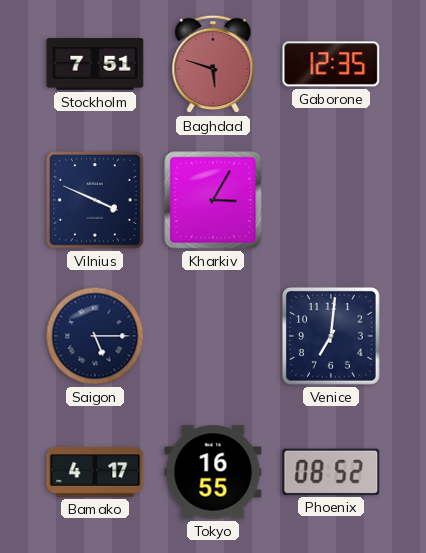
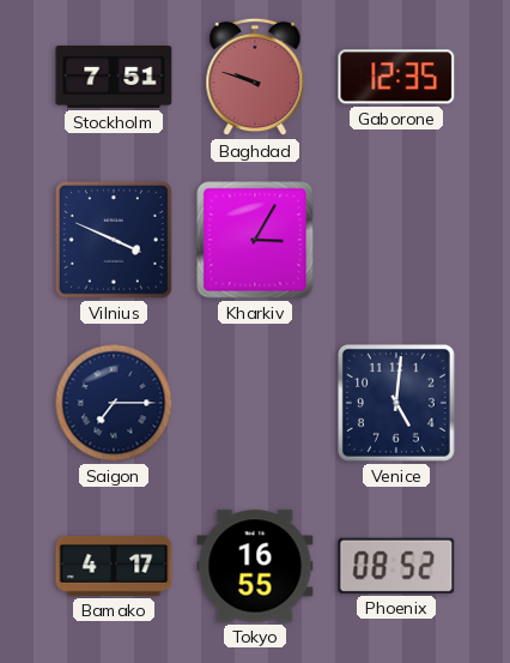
Baghdad: 5:48 -> 9:48 (255, 77)
Saigon: 5:15 -> 7:15 (114, 403)
Venice: 7:01 -> 5:01 (396, 403)
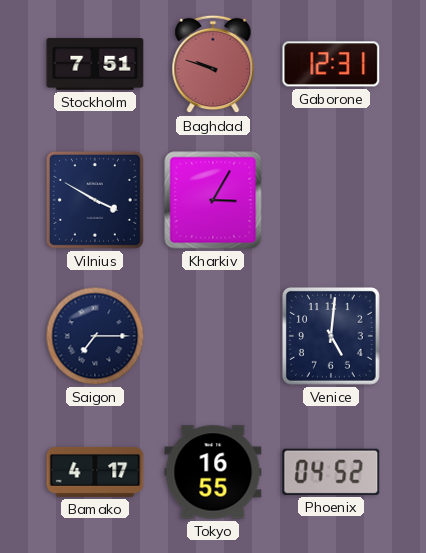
Gaborone: 12:35 -> 12:31 (331, 64)
Vilnius: 3:49 -> 3:50 (95, 200)
Phoenix: 08:52 -> 04:52 (331, 472)
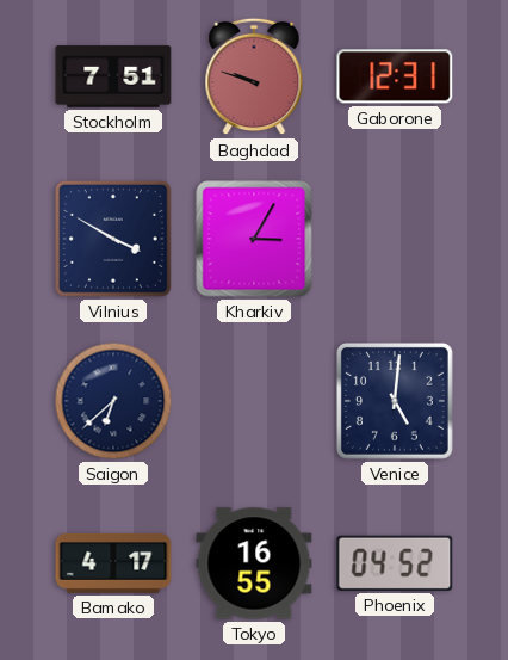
Saigon: 7:15 -> 6:38 (113, 401)
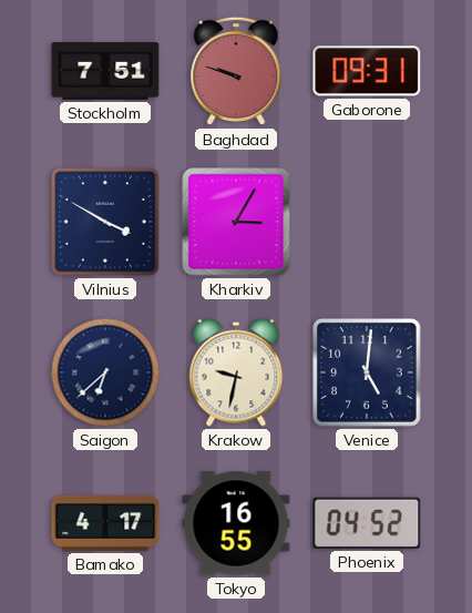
Gaborone: 12:31 -> 09:31 (367, 71)
Krakow: none -> 9:32 (236, 372)
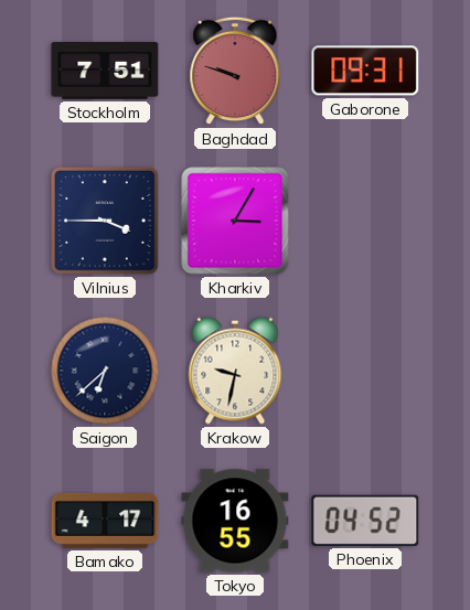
Vilnius: 3:50 -> 3:45 (105, 221)
Venice: 5:01 -> none (367, 372)
